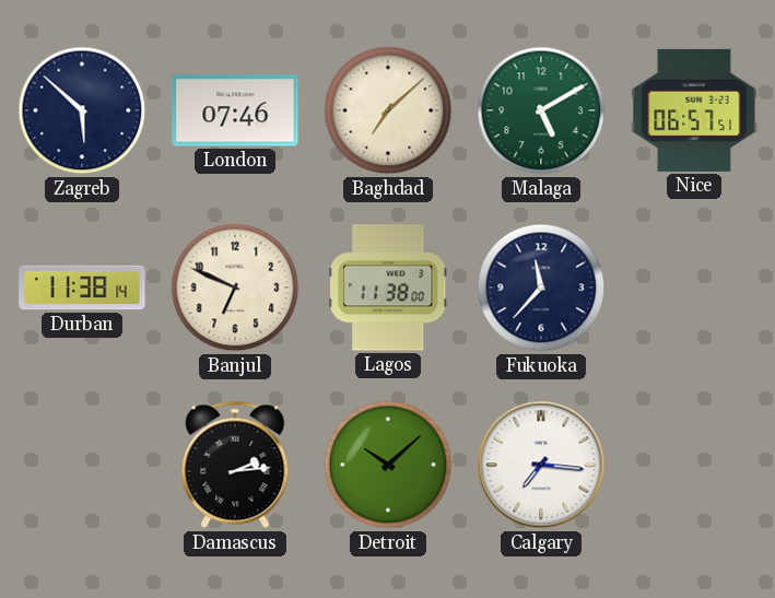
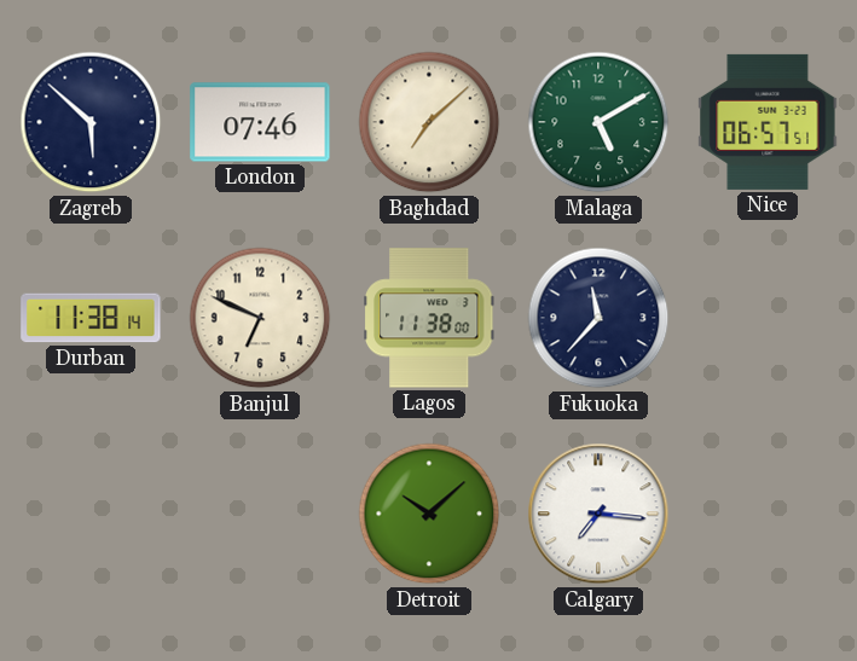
Damascus: 2:14 -> none (235, 465)
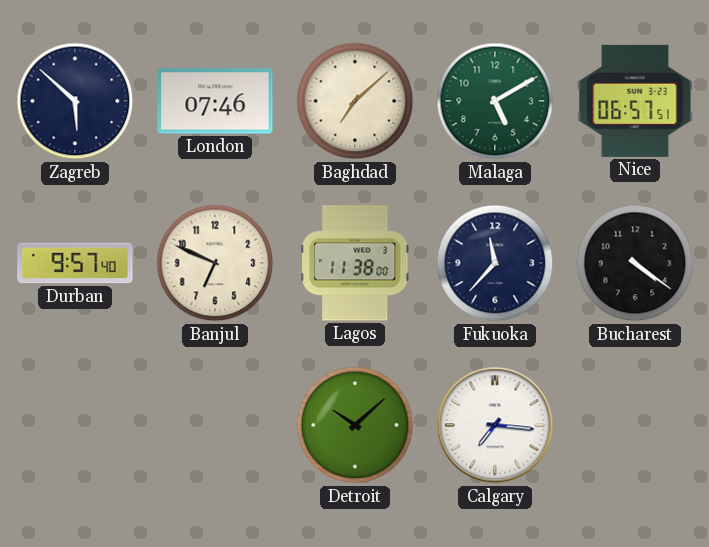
Durban: 11:38 -> 9:57 (75, 263)
Bucharest: none -> 4:21 (635, 263)
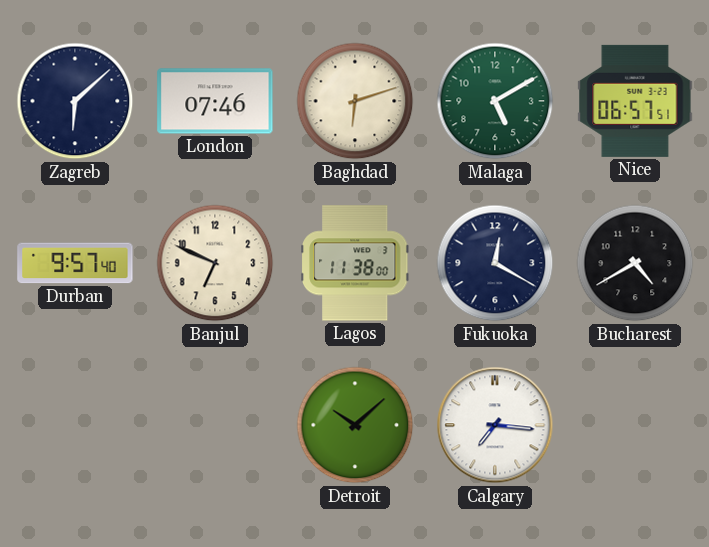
Zagreb: 5:52 -> 6:08 (75, 101)
Baghdad: 7:08 -> 6:12 (355, 101)
Fukuoka: 11:37 -> 12:20 (495, 263)
Bucharest: 4:21 -> 4:40 (635, 263)
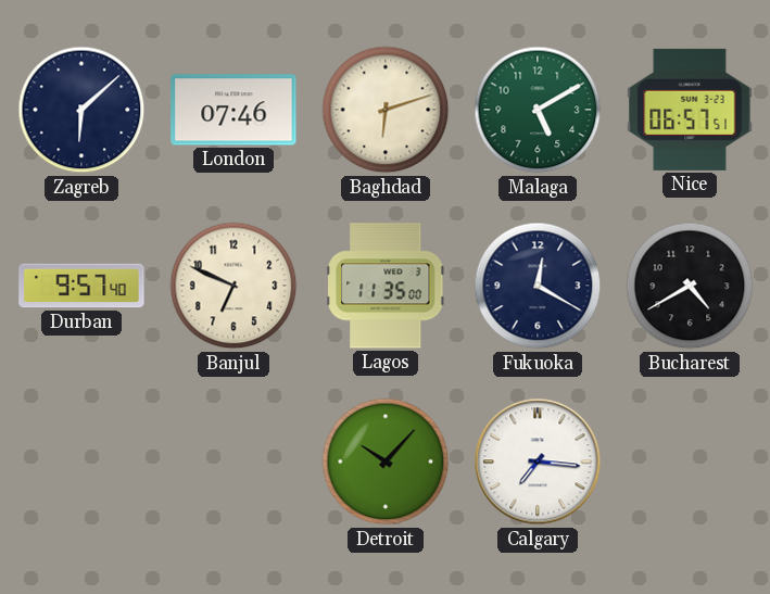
Lagos: 11:38 -> 11:35 (387, 286)
Detroit: 10:08 -> 10:07 (386, 462)
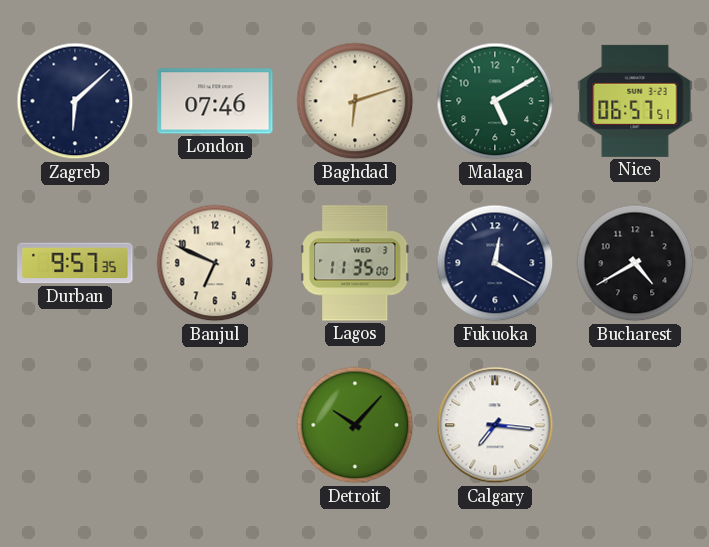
Durban: 9:57:40 -> 9:57:35 (75, 263)
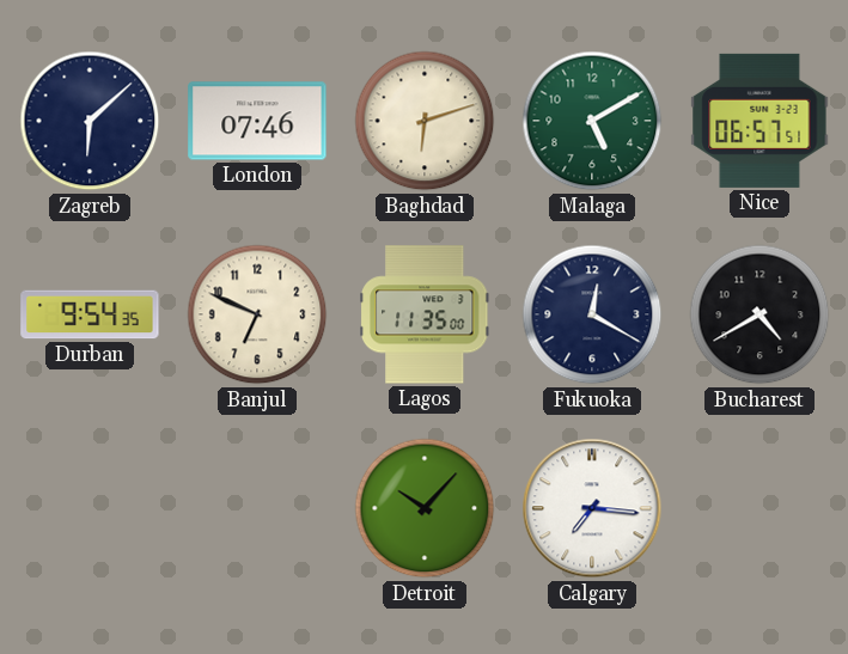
Durban: 9:57 -> 9:54 (90, 314)
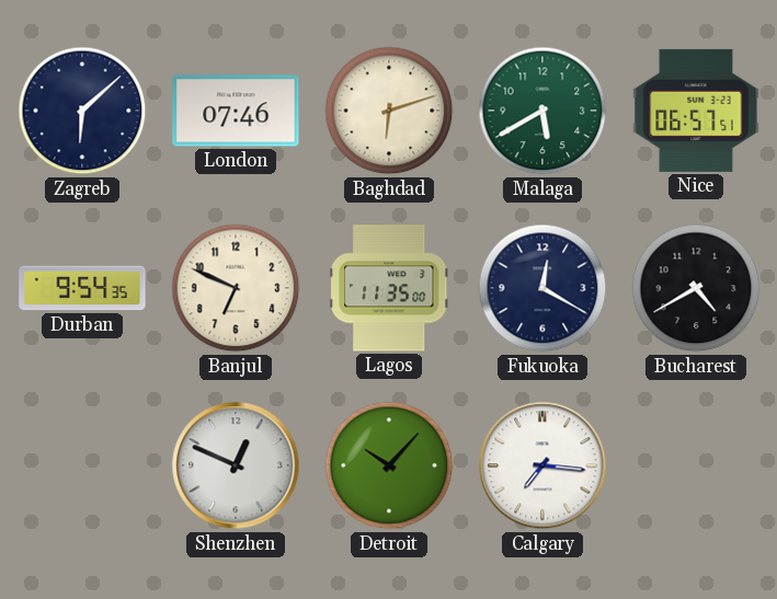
Malaga: 5:10 -> 5:40 (542, 111)
Shenzhen: none -> 12:49 (236, 465)
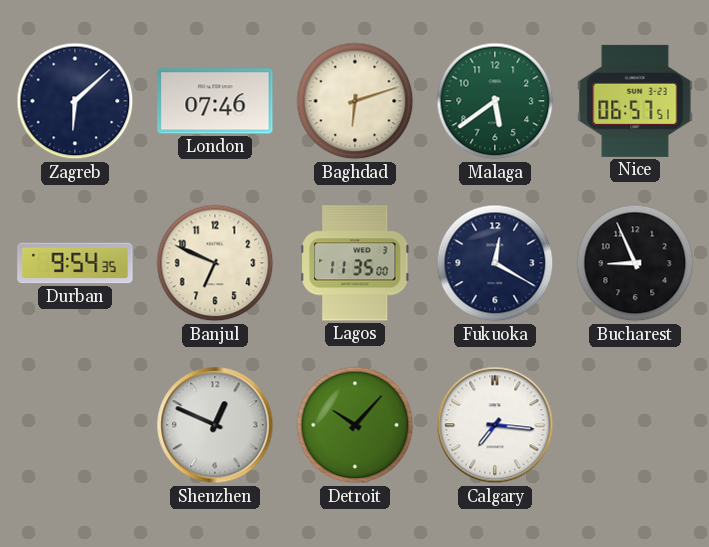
Malaga: 5:40 -> 5:39 (495, 101)
Bucharest: 4:40 -> 8:56 (635, 263)
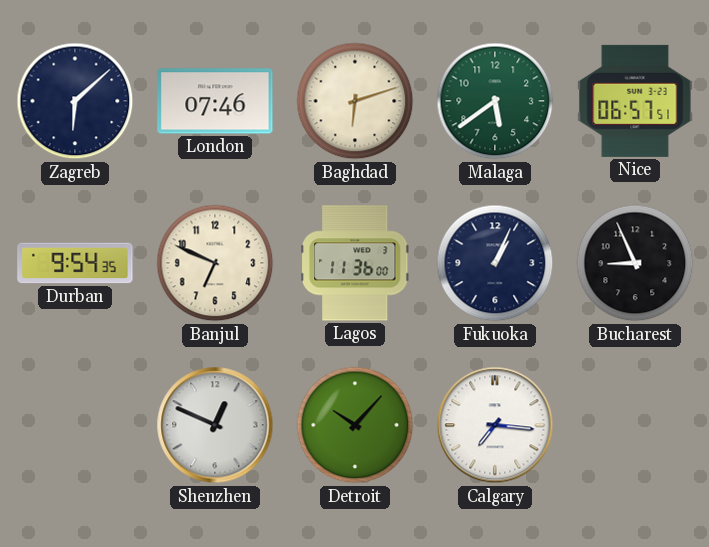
Lagos: 11:35 -> 11:36 (356, 263)
Fukuoka: 12:20 -> 1:04 (495, 263)
